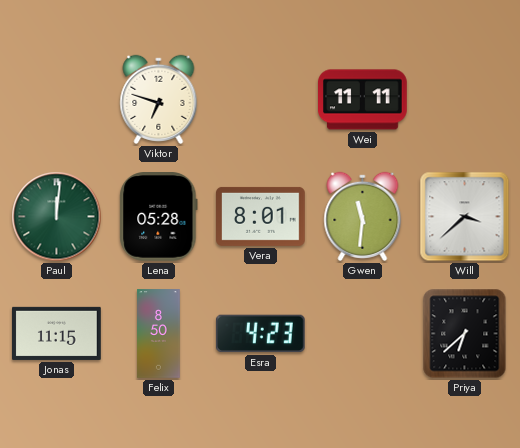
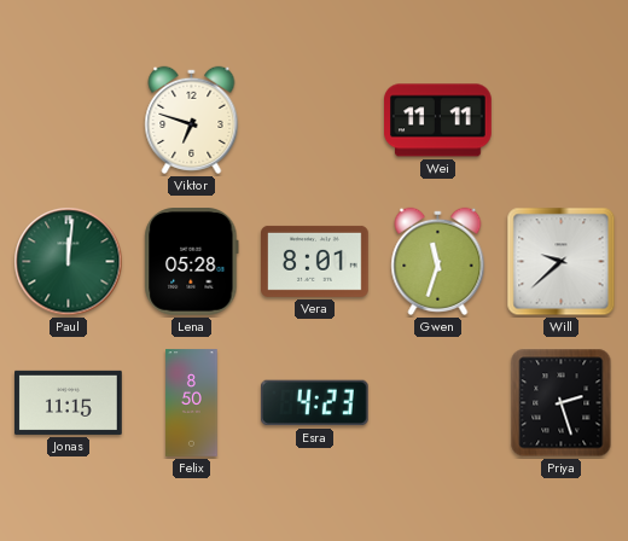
Gwen: 11:31 -> 11:33 (438, 261)
Will: 3:38 -> 9:38 (562, 262)
Priya: 6:38 -> 2:27 (562, 403)
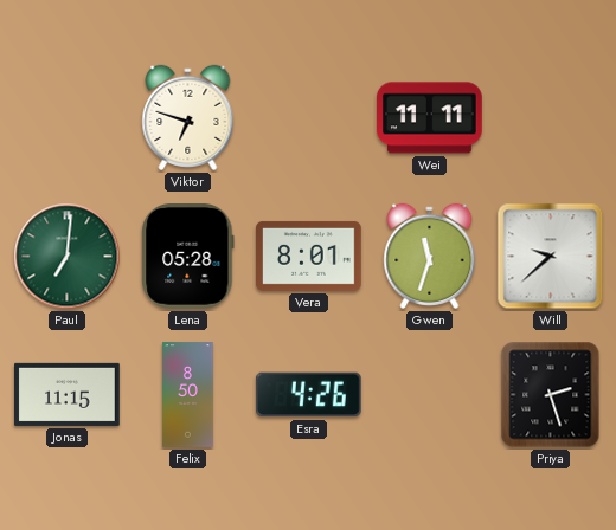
Paul: 12:01 -> 7:01 (68, 257)
Esra: 4:23 -> 4:26 (308, 395)
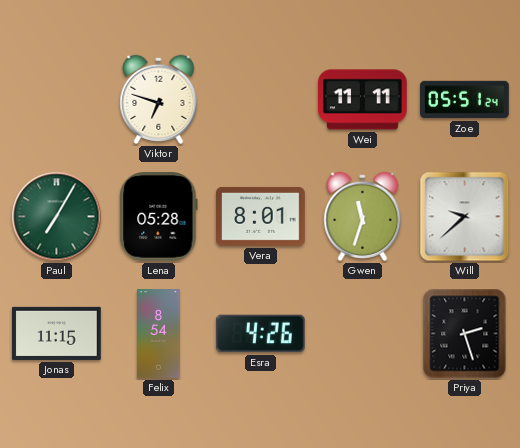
Zoe: none -> 05:51 (465, 100)
Paul: 7:01 -> 7:05 (57, 217)
Felix: 8:50 -> 8:54 (159, 334)
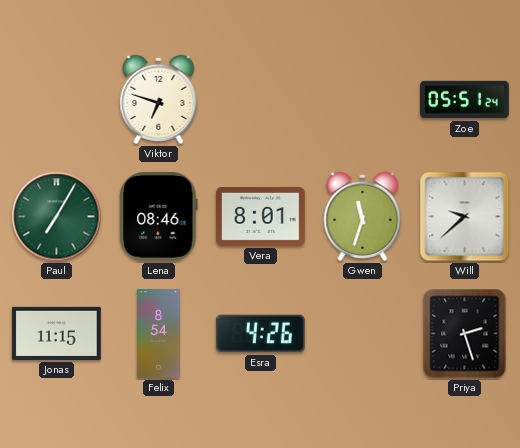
Wei: 11:11 -> none (363, 100)
Lena: 05:28 -> 08:46 (159, 217)
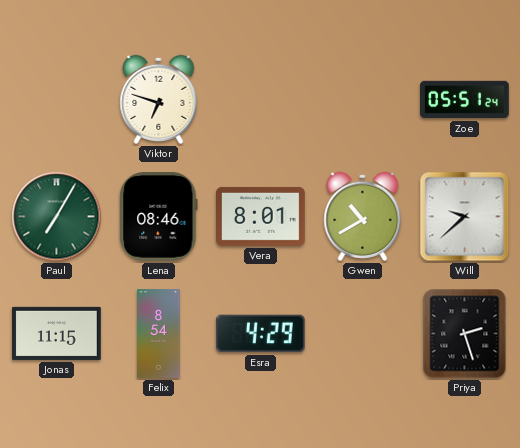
Gwen: 11:33 -> 10:40 (363, 216)
Esra: 4:26 -> 4:29 (260, 334)
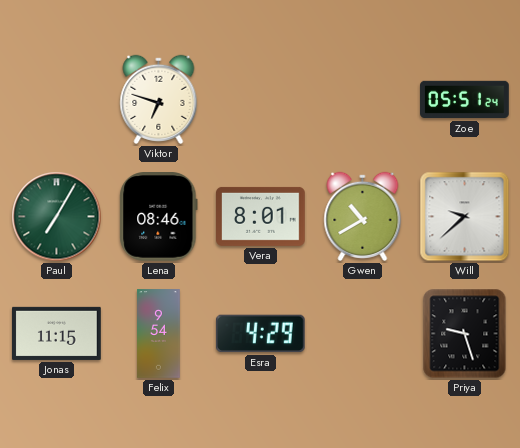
Felix: 8:54 -> 9:54 (159, 334)
Priya: 2:27 -> 9:27 (465, 334)
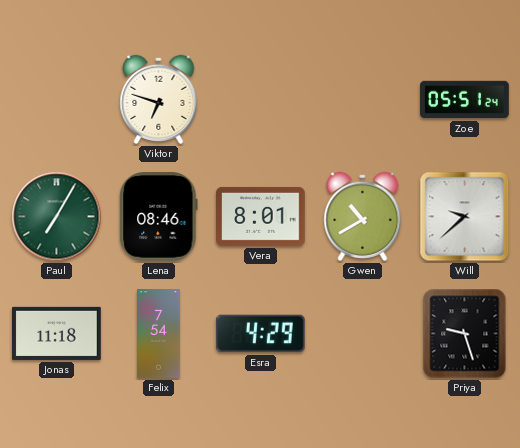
Jonas: 11:15 -> 11:18 (57, 333)
Felix: 9:54 -> 7:54 (159, 334)
